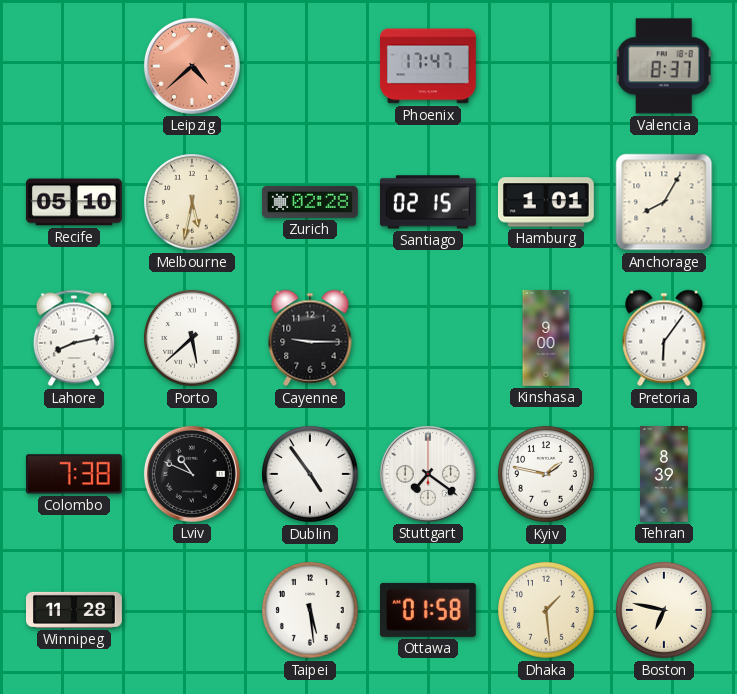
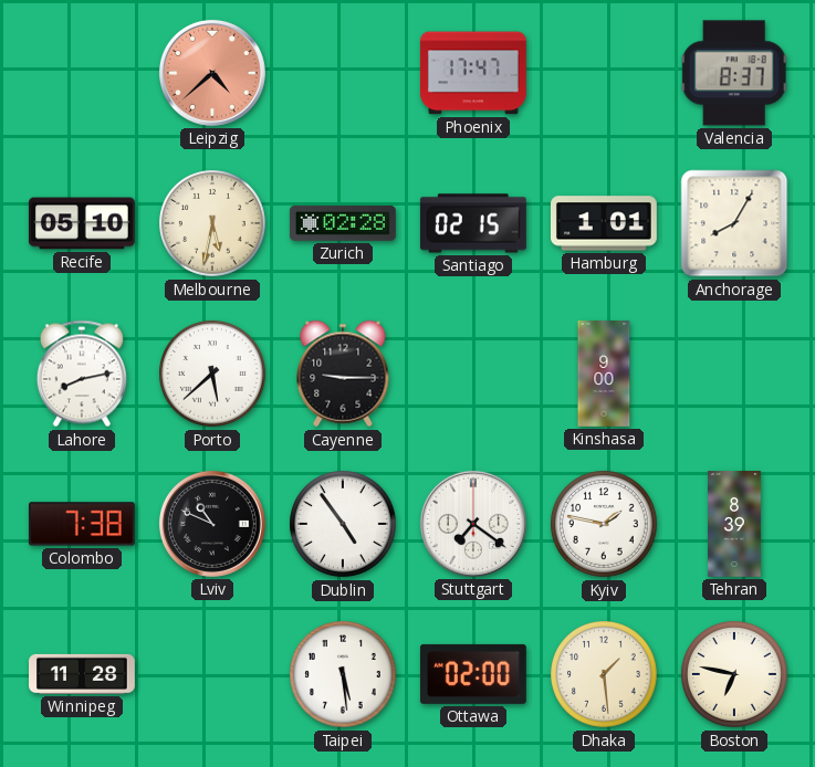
Pretoria: 6:06 -> none (664, 338)
Ottawa: 01:58 -> 02:00 (473, 674)
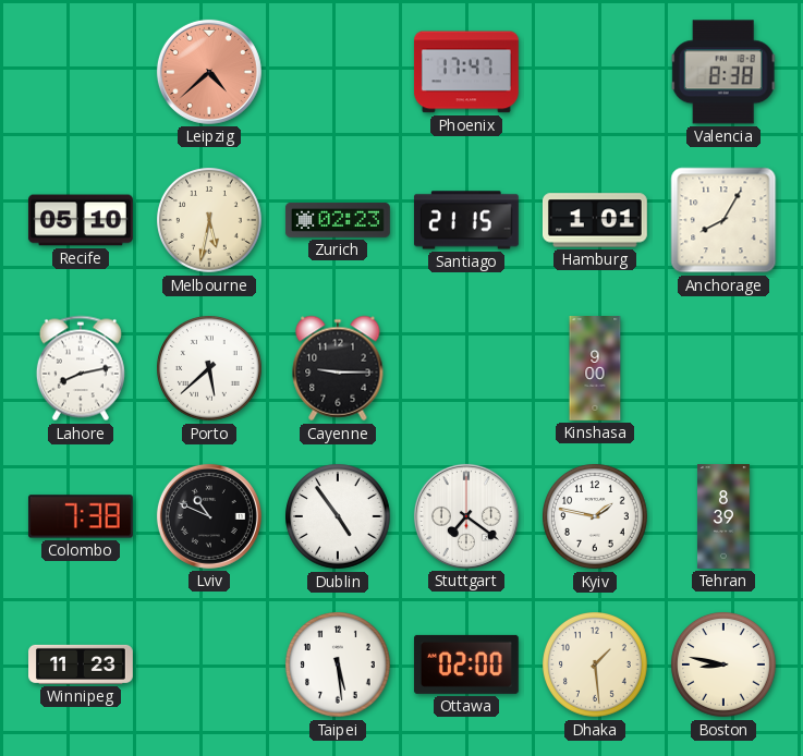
Valencia: 8:37 -> 8:38 (723, 72)
Zurich: 02:28 -> 02:23 (338, 220)
Santiago: 02:15 -> 21:15 (466, 220)
Winnipeg: 11:28 -> 11:23 (82, 664)
Boston: 6:47 -> 8:47 (725, 666)
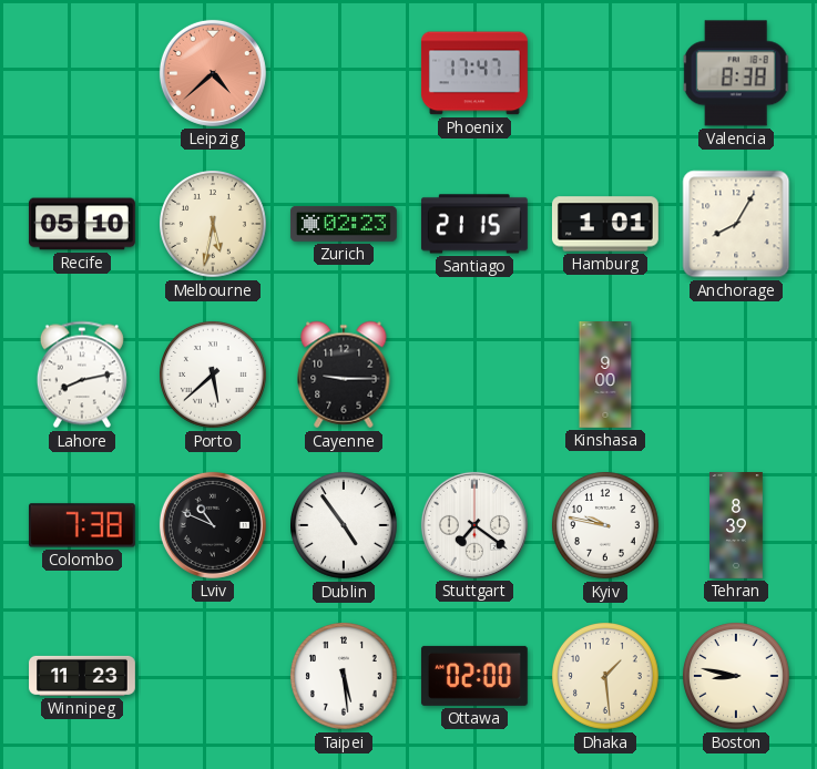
Kyiv: 1:47 -> 9:47 (606, 526)
